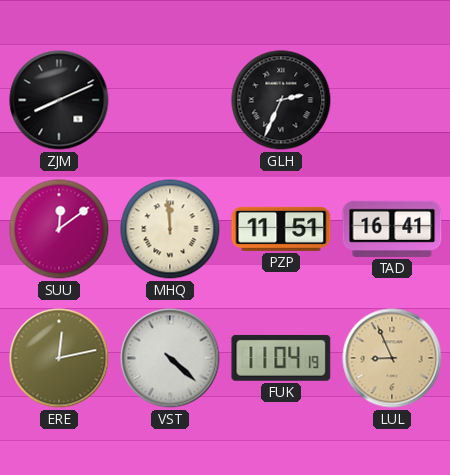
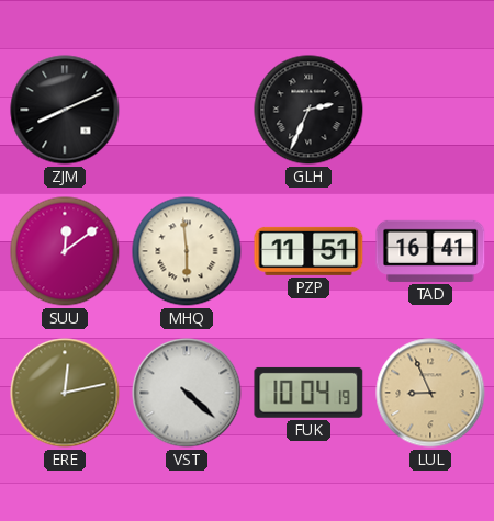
MHQ: 11:59 -> 5:59 (187, 251)
FUK: 11:04 -> 10:04 (308, 393)
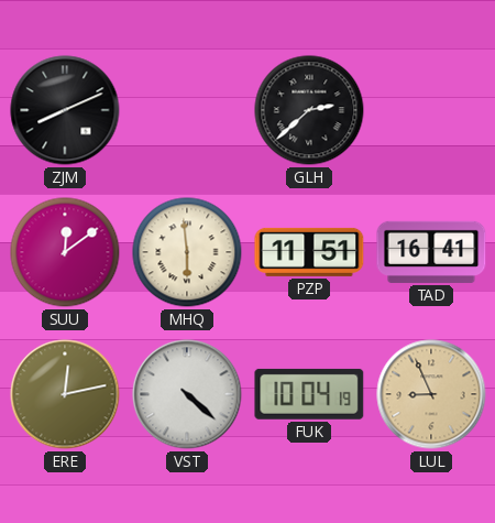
GLH: 2:34 -> 2:38 (309, 110)
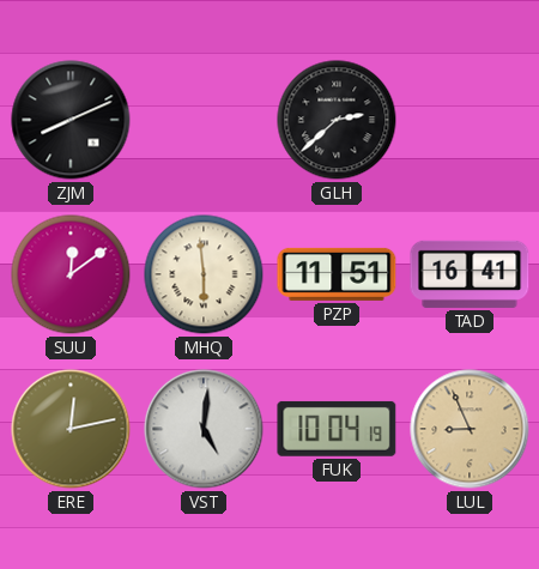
VST: 4:22 -> 5:01 (204, 429)
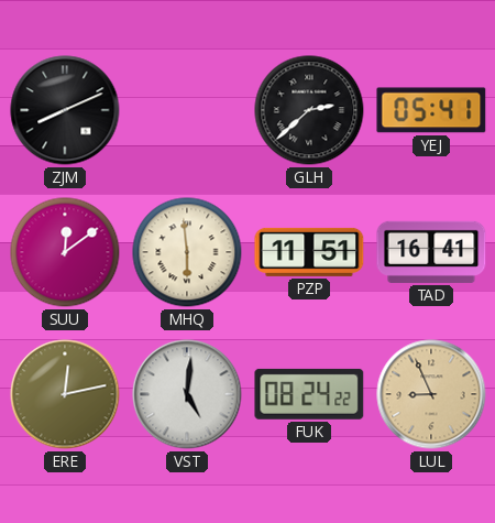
YEJ: none -> 05:41 (431, 110)
FUK: 10:04 -> 08:24 (309, 394)
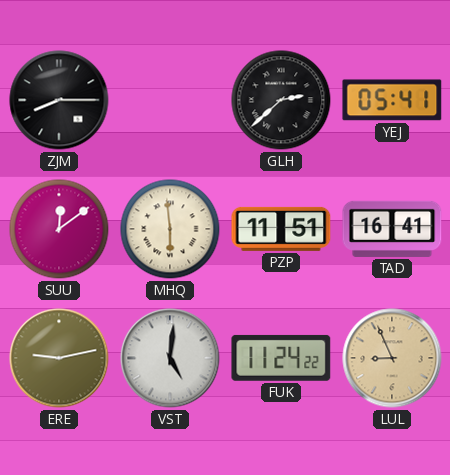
ZJM: 8:11 -> 8:15 (59, 100)
ERE: 12:13 -> 9:13 (59, 358)
FUK: 08:24 -> 11:24 (281, 358)
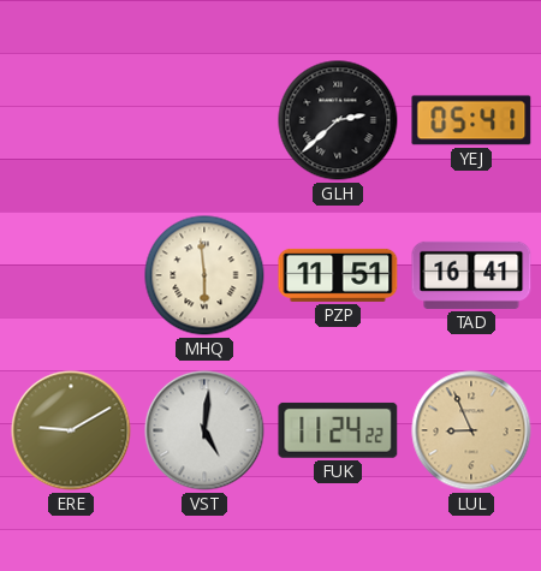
ZJM: 8:15 -> none (59, 100)
SUU: 12:09 -> none (59, 229)
ERE: 9:13 -> 9:10 (71, 430)
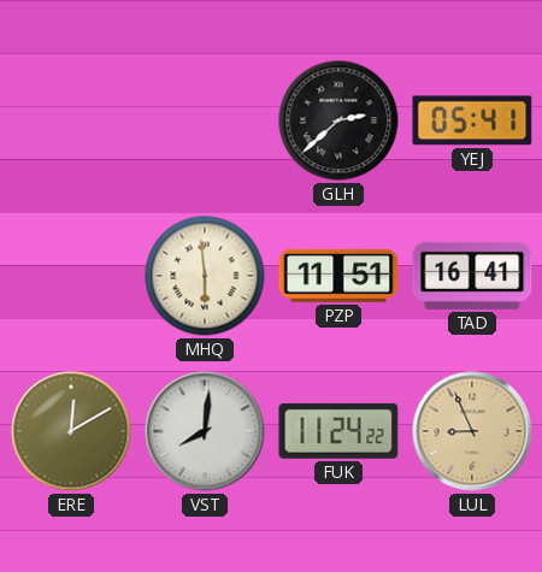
ERE: 9:10 -> 12:10 (71, 431)
VST: 5:01 -> 8:01 (205, 431)
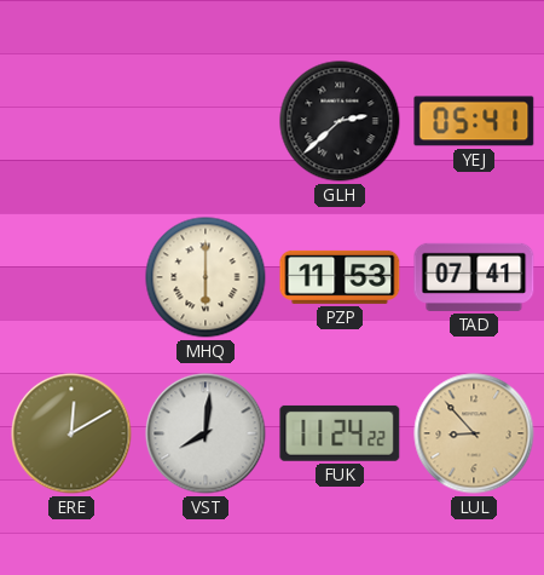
MHQ: 5:59 -> 6:00 (206, 277)
PZP: 11:51 -> 11:53 (340, 277)
TAD: 16:41 -> 07:41 (474, 277)
LUL: 8:56 -> 8:53 (474, 433)
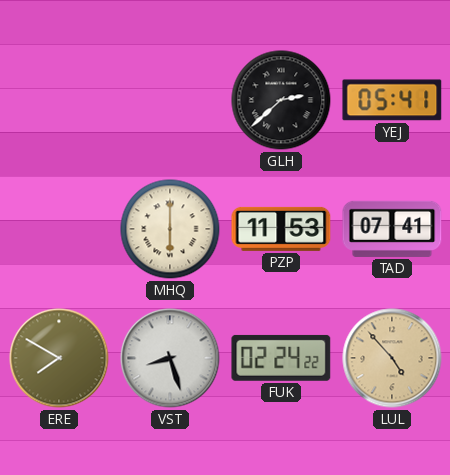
ERE: 12:10 -> 7:50 (59, 358)
VST: 8:01 -> 8:27 (170, 358)
FUK: 11:24 -> 02:24 (281, 358)
LUL: 8:53 -> 4:53 (392, 358)
